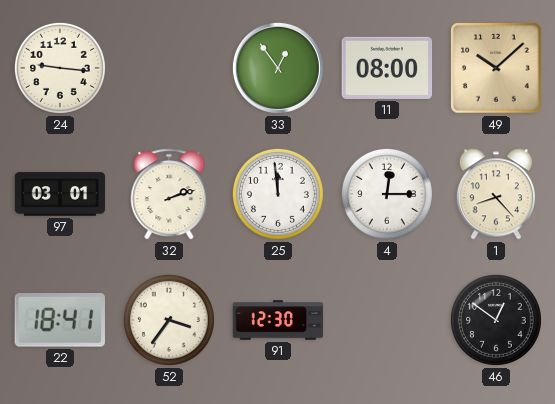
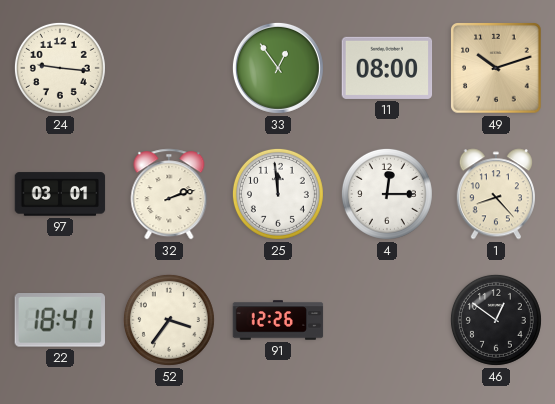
49: 10:08 -> 10:12 (496, 68)
91: 12:30 -> 12:26 (278, 320)
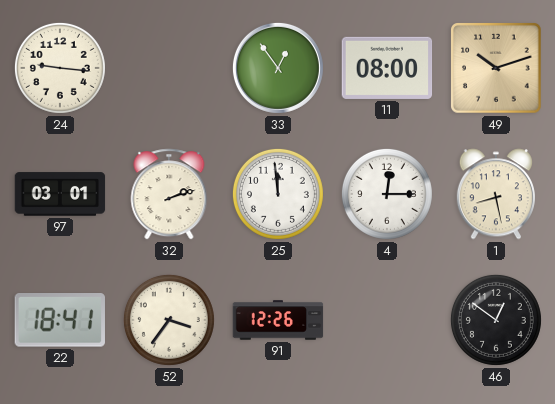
1: 8:23 -> 8:28 (496, 194)
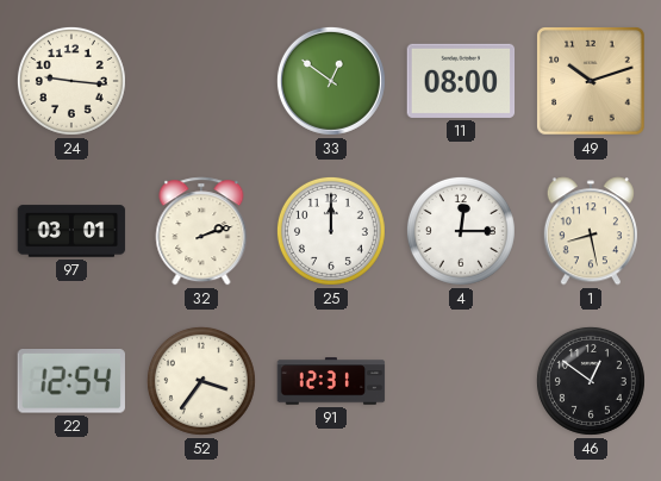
33: 12:54 -> 12:51 (331, 81)
25: 11:59 -> 12:00 (331, 231)
22: 18:41 -> 12:54 (71, 381)
91: 12:26 -> 12:31 (331, 381)
